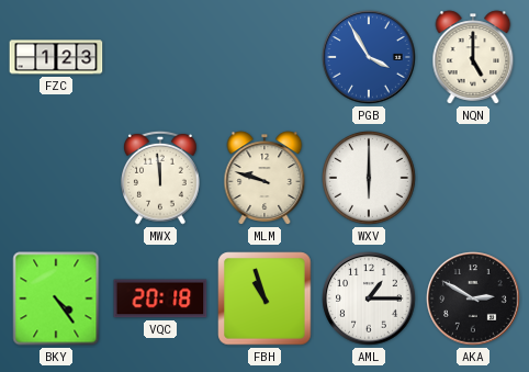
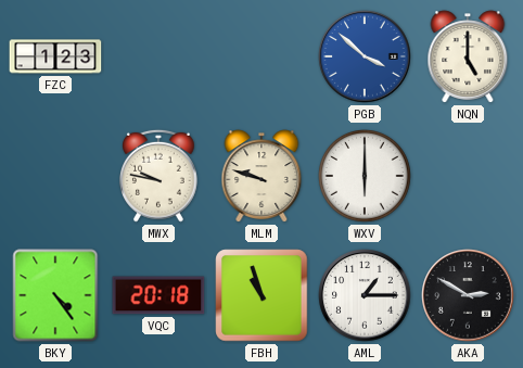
PGB: 3:55 -> 3:52 (365, 56)
MWX: 11:59 -> 9:47 (160, 176)
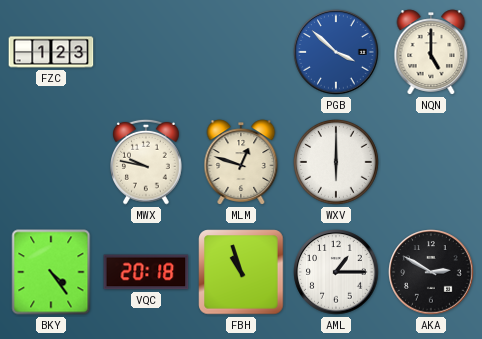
MLM: 9:48 -> 12:48 (241, 162)
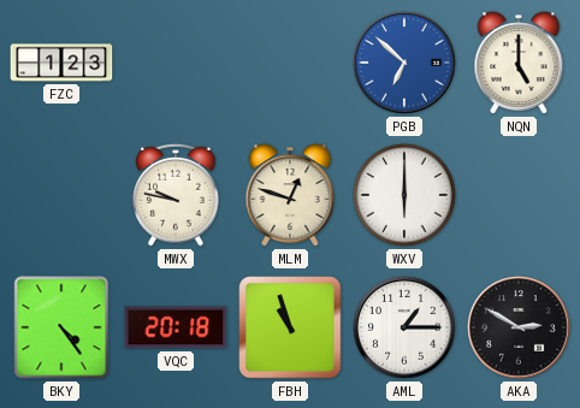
PGB: 3:52 -> 6:52 (404, 63)
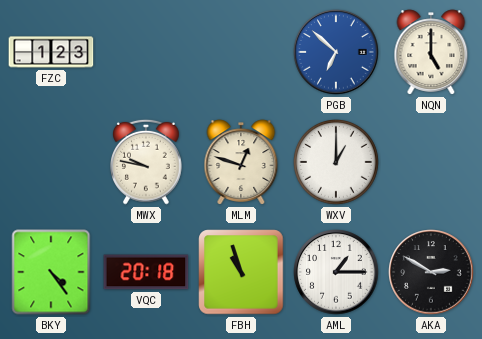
WXV: 6:00 -> 1:00 (337, 163)
